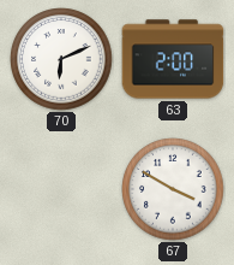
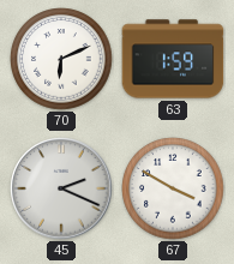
63: 2:00 -> 1:59 (173, 59)
45: none -> 2:19 (61, 188)
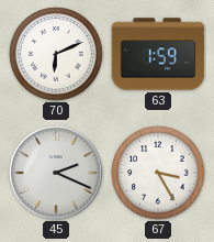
67: 3:50 -> 3:25 (158, 173)
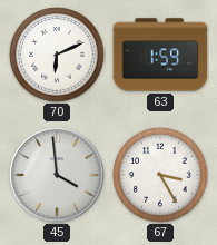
45: 2:19 -> 3:59 (57, 175)
